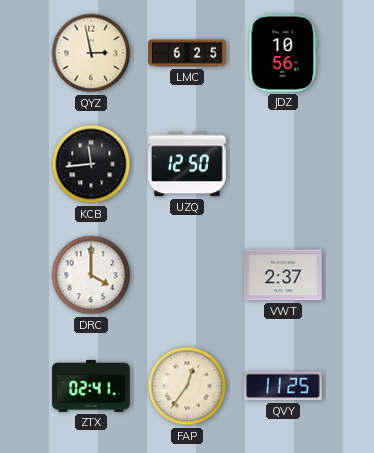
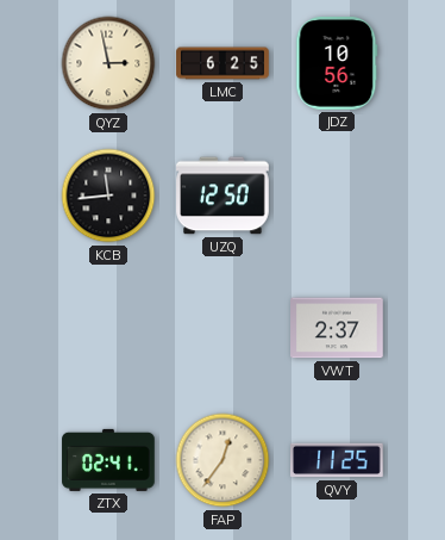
DRC: 4:00 -> none (91, 275)
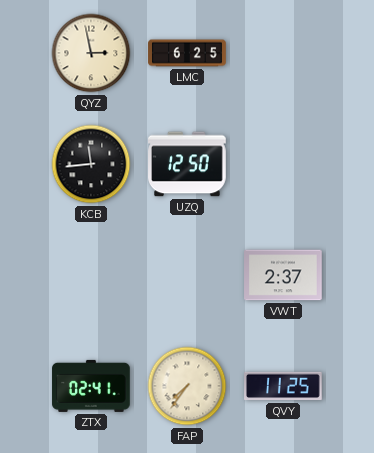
JDZ: 10:56 -> none (337, 64)
FAP: 12:36 -> 7:36 (187, 386)
